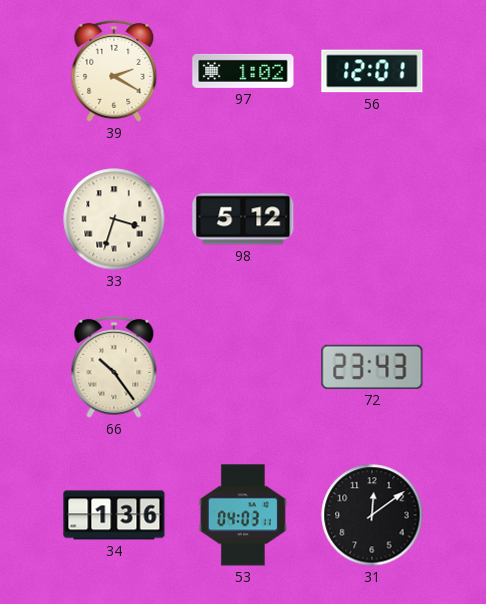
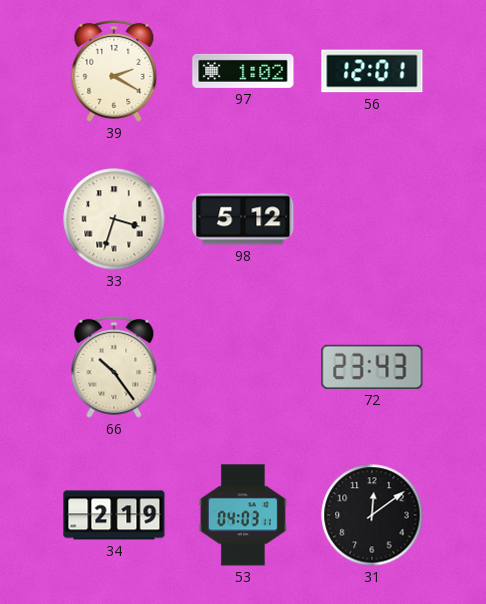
34: 1:36 -> 2:19 (114, 515)
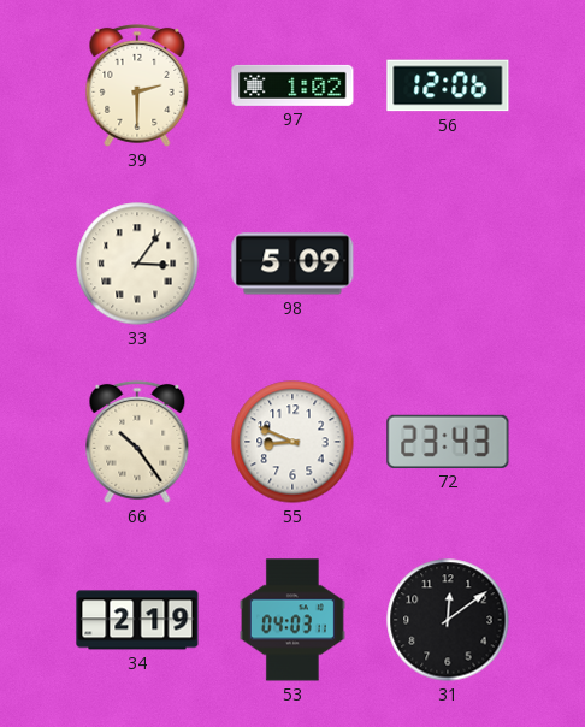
39: 2:20 -> 2:30 (137, 85)
56: 12:01 -> 12:06 (448, 85)
33: 3:33 -> 3:06 (137, 264)
98: 5:12 -> 5:09 (292, 264)
55: none -> 8:49 (292, 442)
